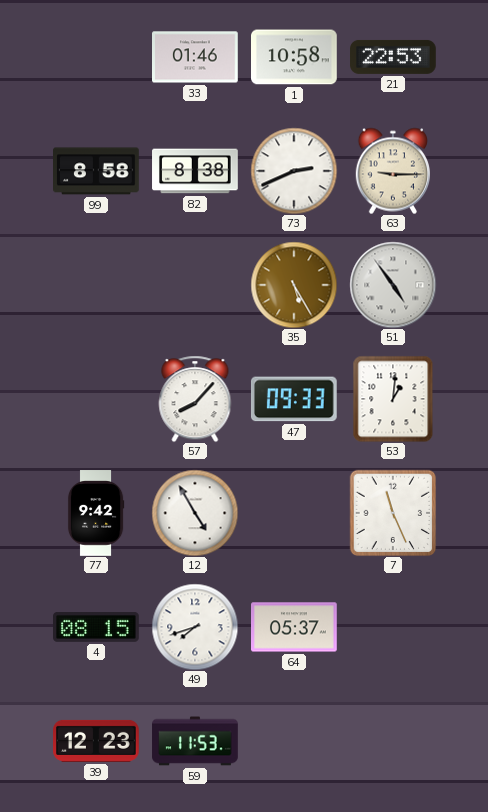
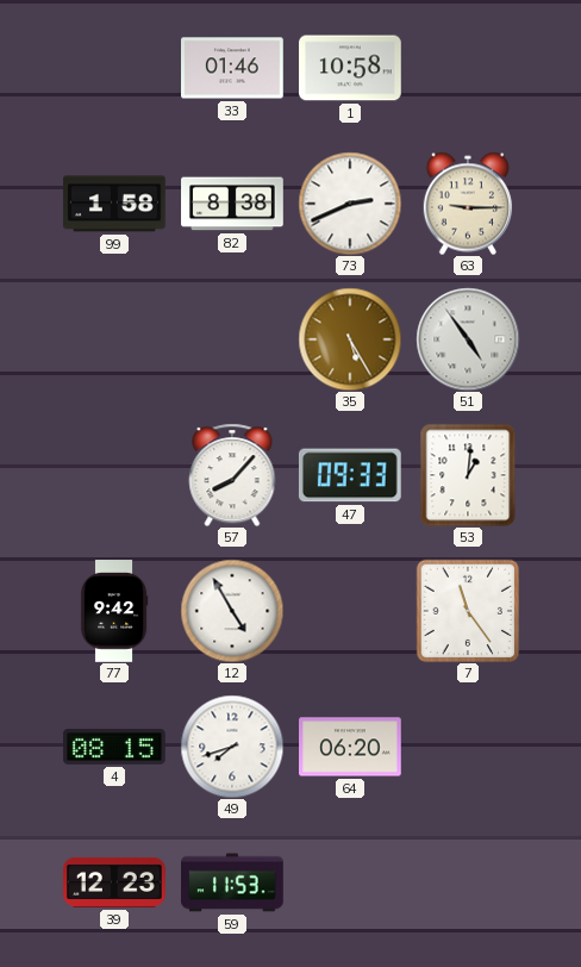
21: 22:53 -> none (393, 57)
99: 8:58 -> 1:58 (114, 204)
7: 11:26 -> 11:24 (468, 611)
64: 05:37 -> 06:20 (351, 747)
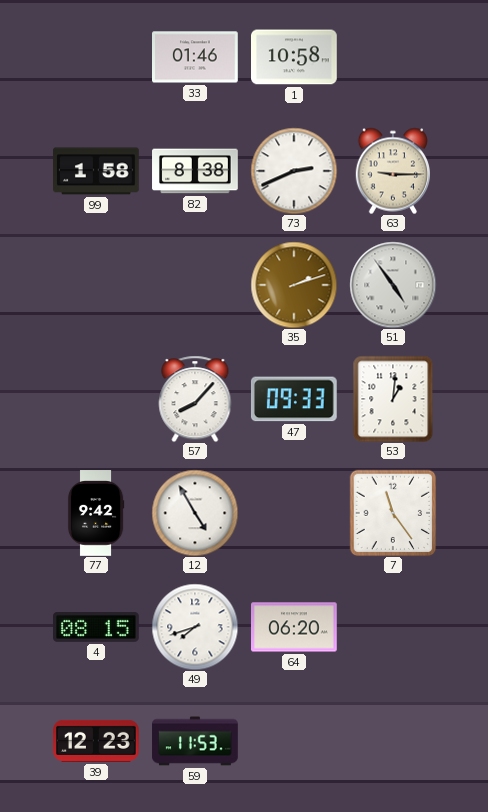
35: 5:25 -> 2:12 (294, 285)
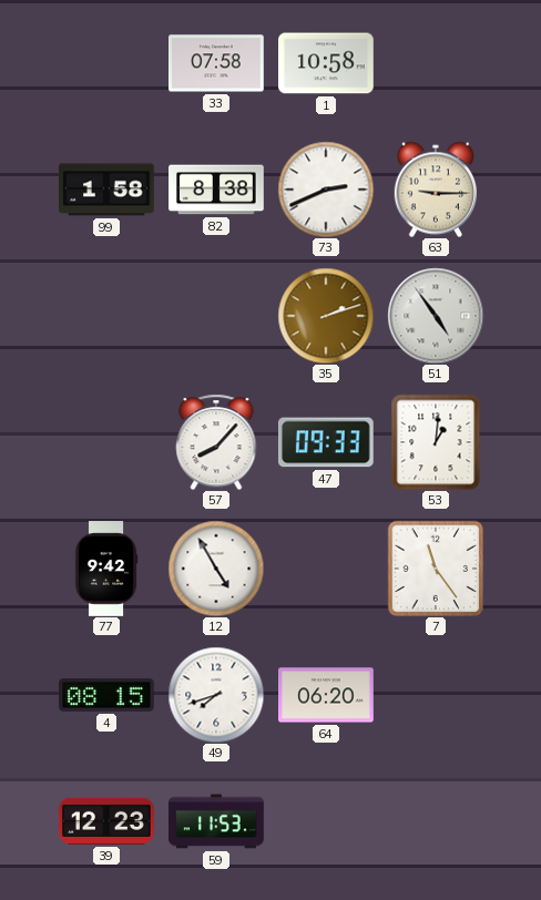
33: 01:46 -> 07:58 (217, 63)
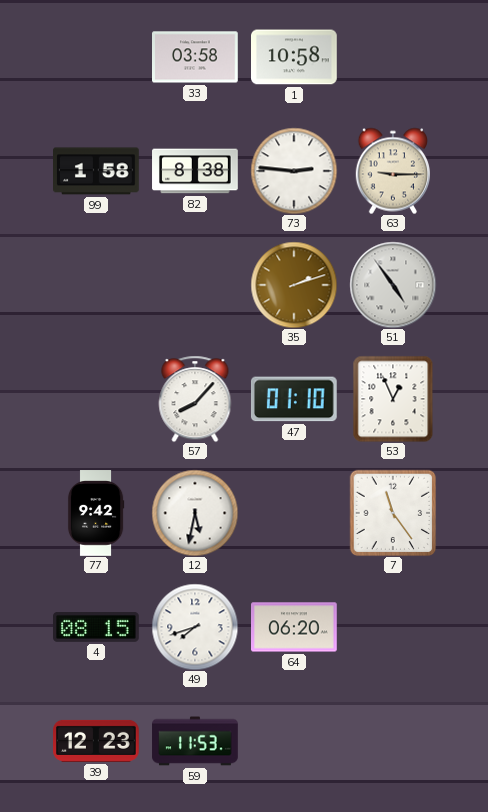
33: 07:58 -> 03:58 (196, 57)
73: 2:41 -> 2:46 (294, 171)
47: 09:33 -> 01:10 (294, 399)
53: 1:01 -> 12:56 (393, 399)
12: 4:55 -> 5:32 (195, 513)
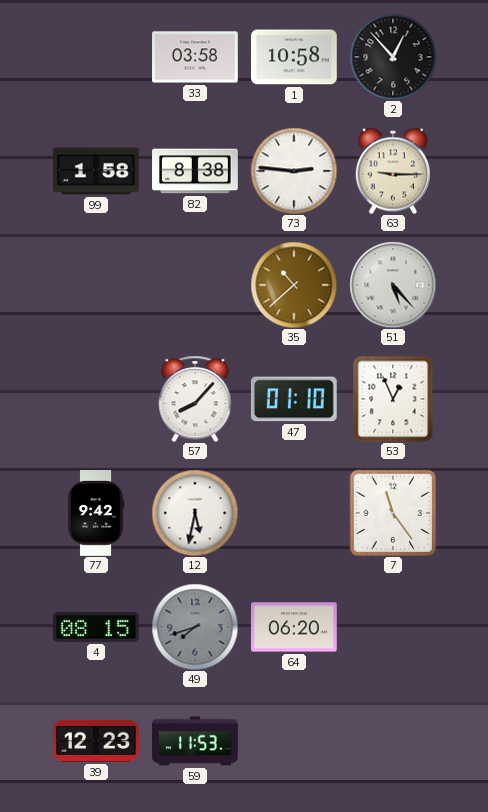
2: none -> 12:53 (393, 57)
35: 2:12 -> 10:38 (294, 285)
51: 4:54 -> 5:23 (393, 285)
49 dial: white -> grey (195, 627)
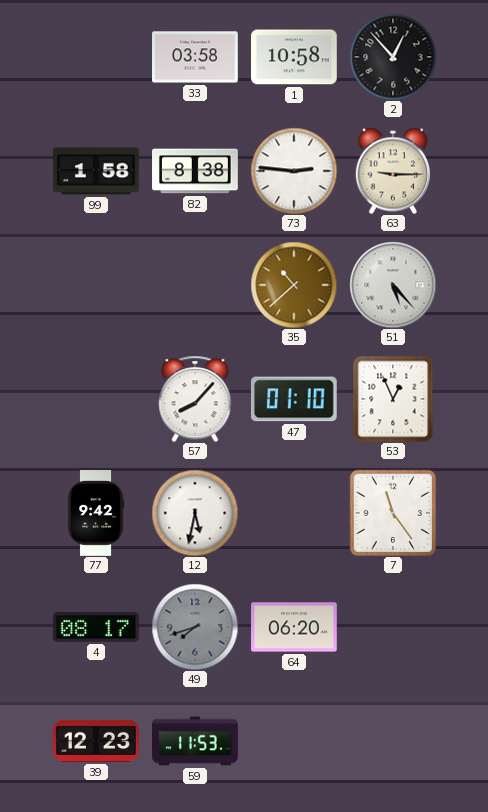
4: 08:15 -> 08:17 (96, 628)
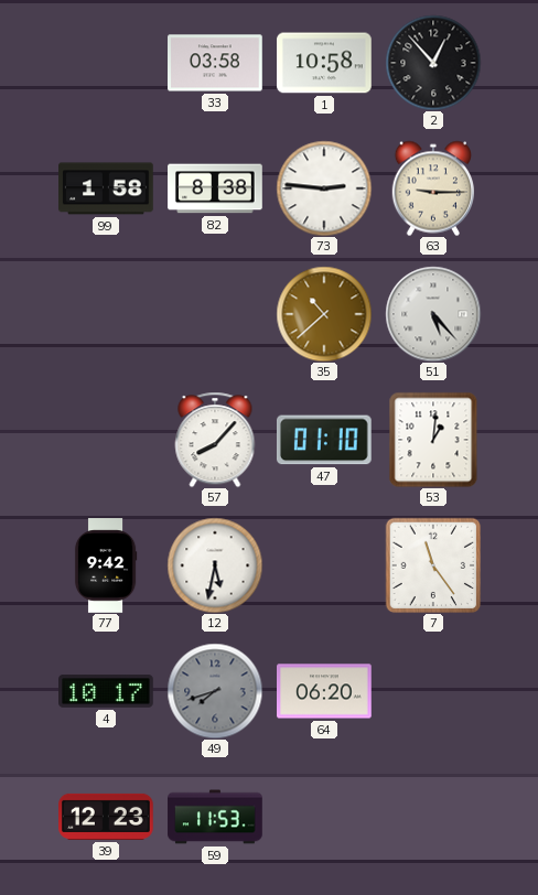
53: 12:56 -> 1:01 (433, 440)
4: 08:17 -> 10:17 (106, 692)
